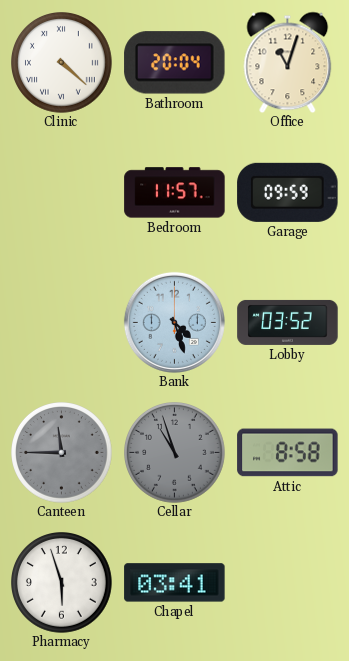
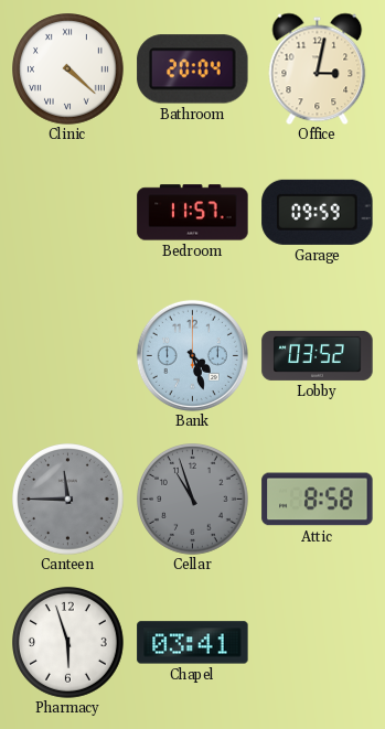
Office: 11:03 -> 3:02 (318, 68)
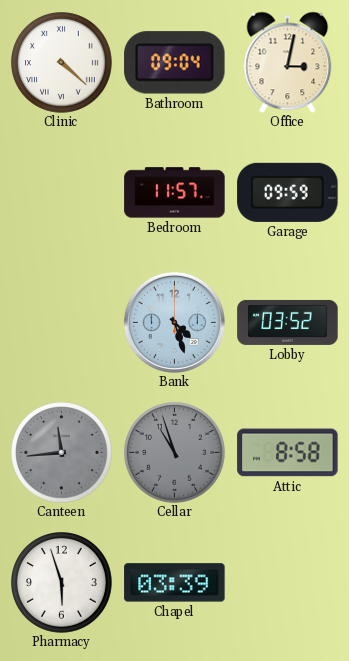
Bathroom: 20:04 -> 09:04 (175, 63)
Canteen: 11:45 -> 11:44 (62, 453)
Chapel: 03:41 -> 03:39 (175, 583)
